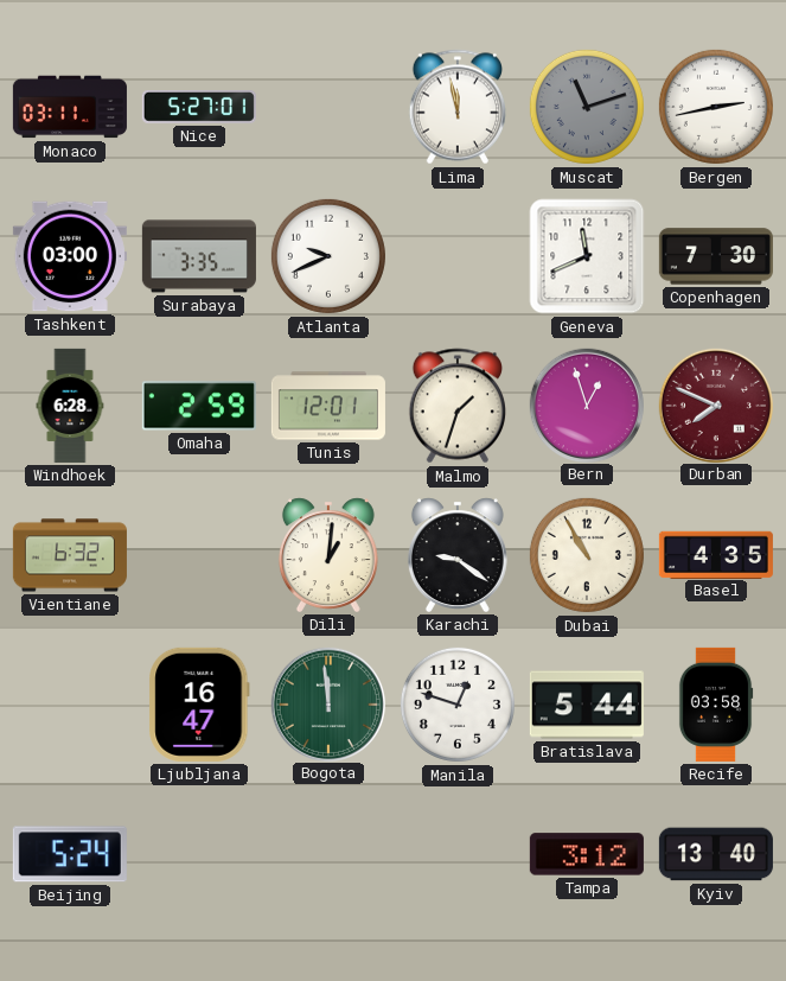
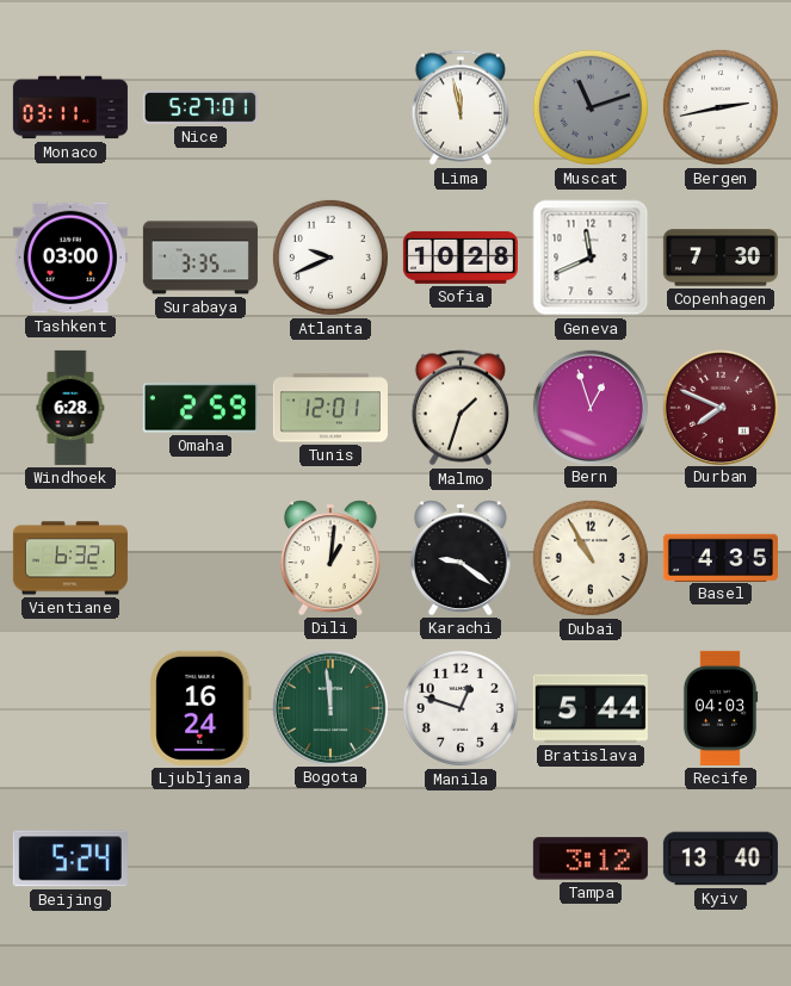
Sofia: none -> 10:28 (461, 258)
Ljubljana: 16:47 -> 16:24 (200, 708)
Recife: 03:58 -> 04:03 (721, 708)
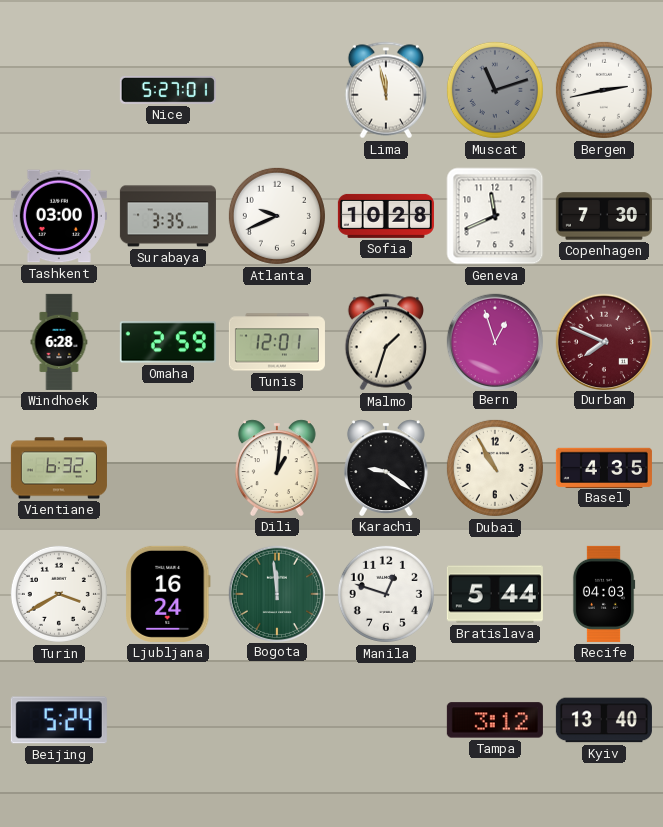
Monaco: 03:11 -> none (70, 107)
Turin: none -> 3:40 (59, 594)
